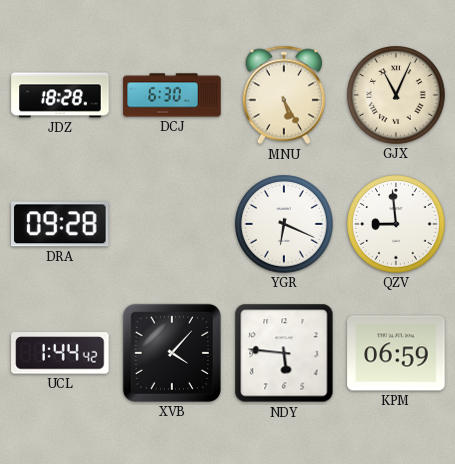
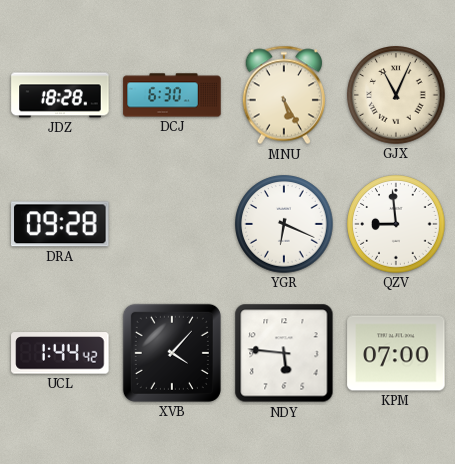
KPM: 06:59 -> 07:00 (396, 353)
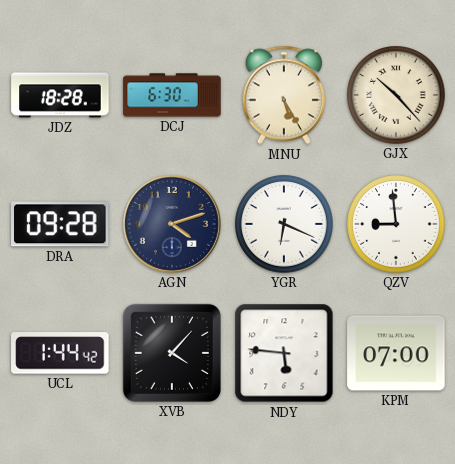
GJX: 11:04 -> 10:23 (396, 95)
AGN: none -> 4:12 (172, 224)
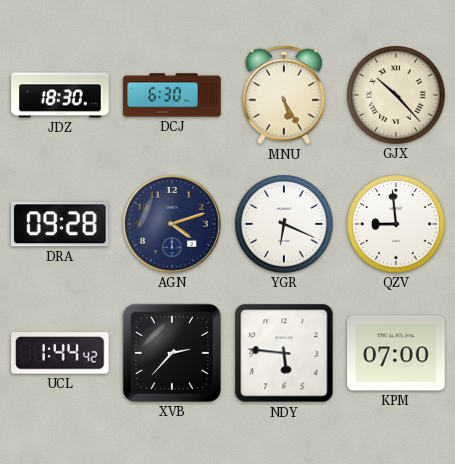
JDZ: 18:28 -> 18:30 (60, 95)
XVB: 4:07 -> 2:37 (172, 353)
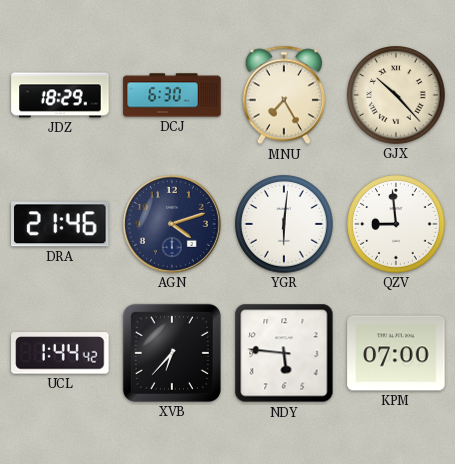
JDZ: 18:30 -> 18:29 (60, 95)
MNU: 5:25 -> 7:25 (283, 95)
DRA: 09:28 -> 21:46 (61, 224)
YGR: 6:19 -> 6:01 (284, 224)
XVB: 2:37 -> 6:37 (172, 353)
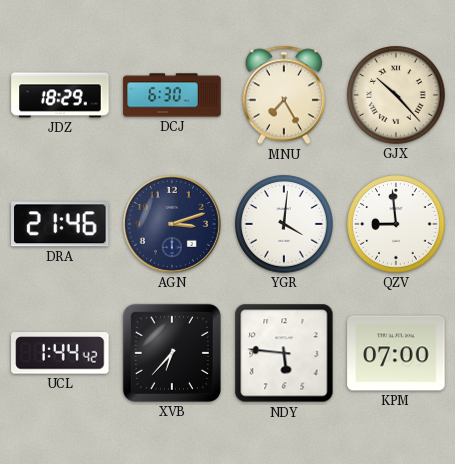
AGN: 4:12 -> 3:12 (172, 224)
YGR: 6:01 -> 4:01 (284, 224)
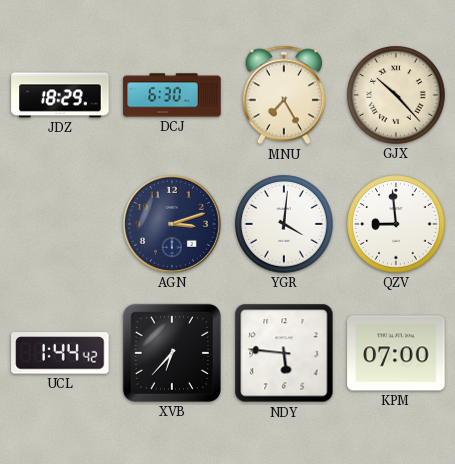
DRA: 21:46 -> none (61, 224)
